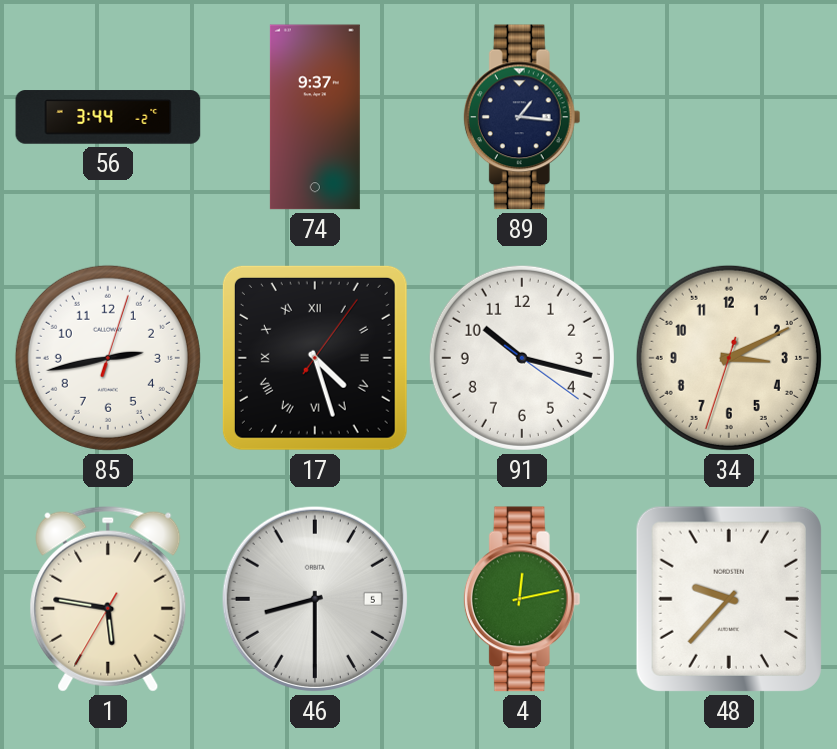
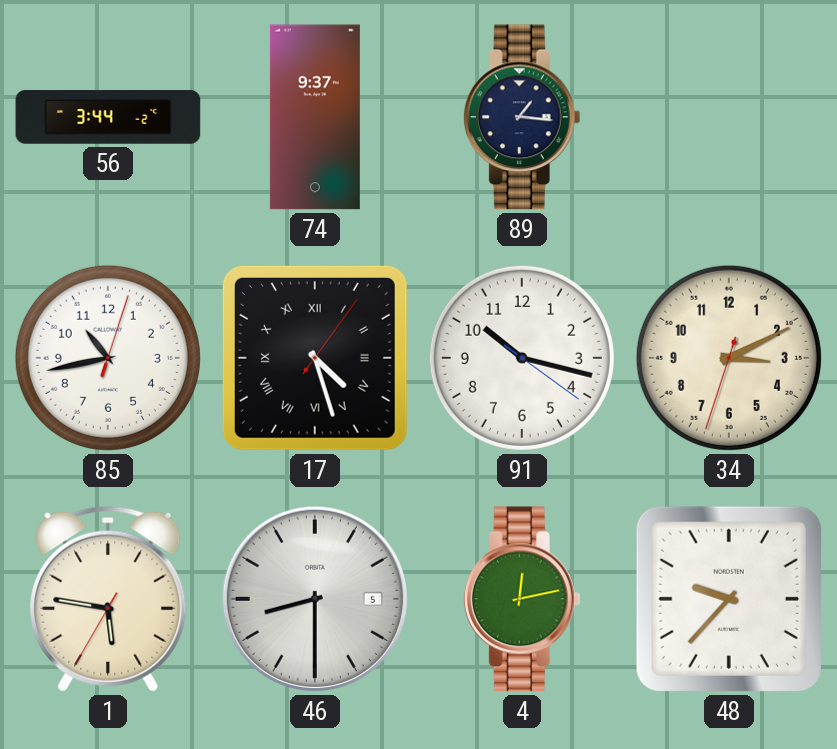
85: 2:43 -> 10:43 (108, 358)
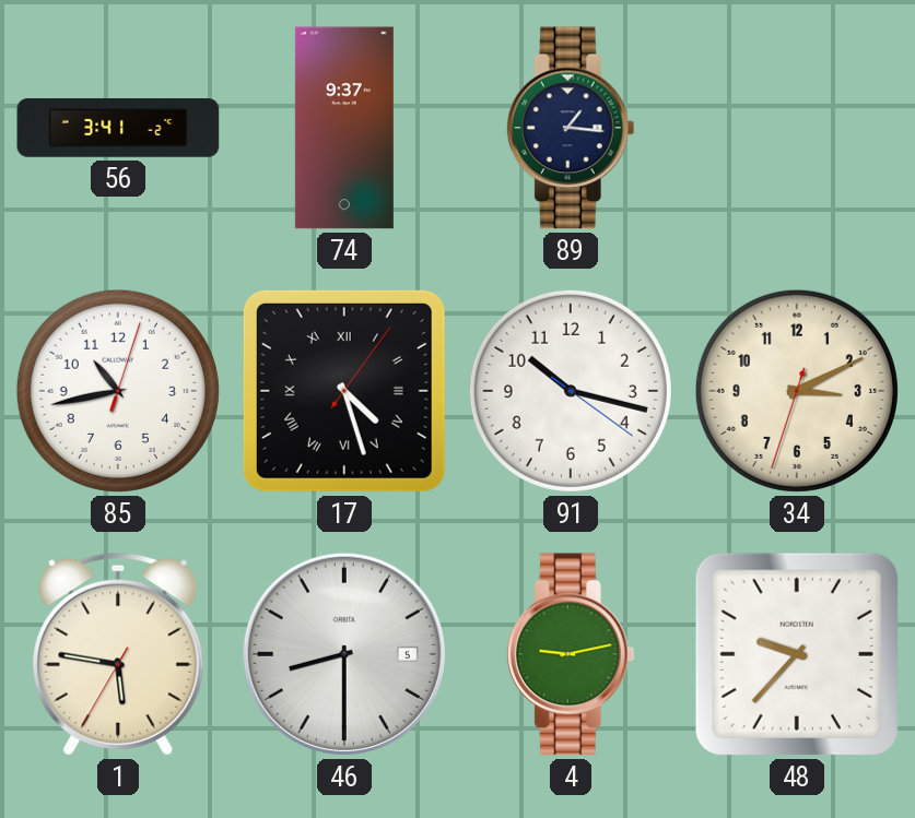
56: 3:44 -> 3:41 (118, 128)
4: 12:13 -> 9:13 (571, 654)
